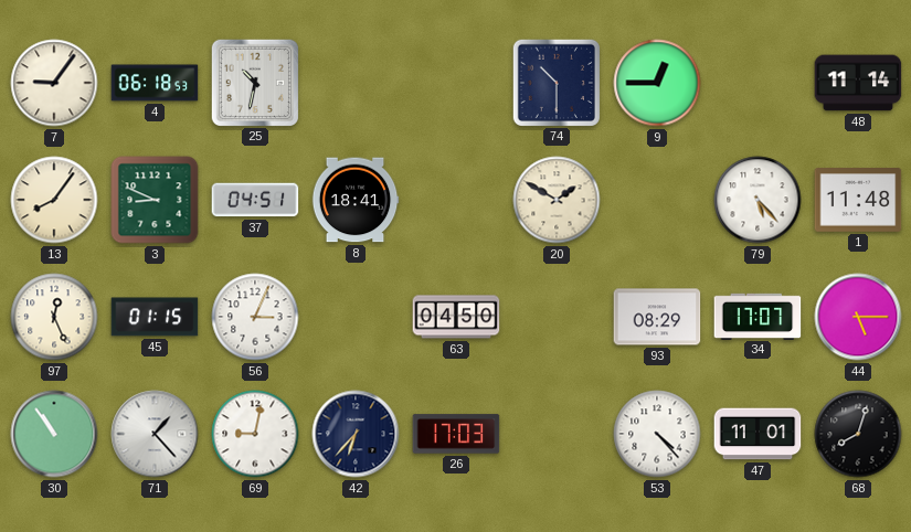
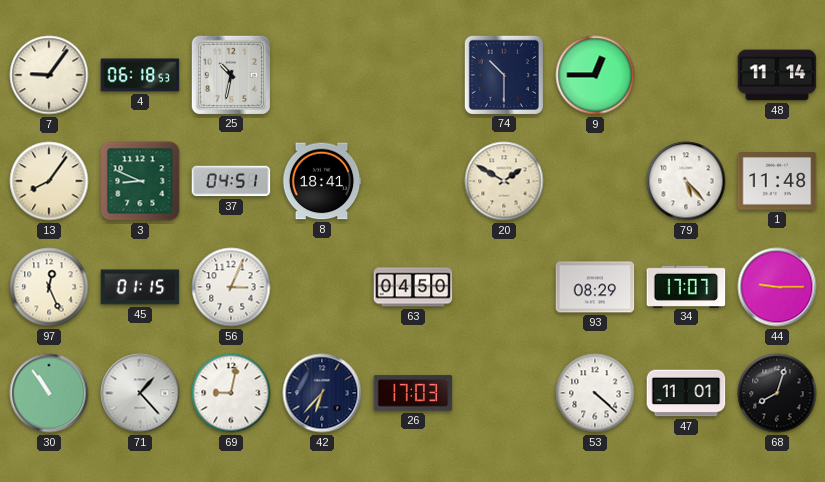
44: 5:15 -> 9:15 (777, 287)
53: 4:23 -> 4:22 (595, 393)
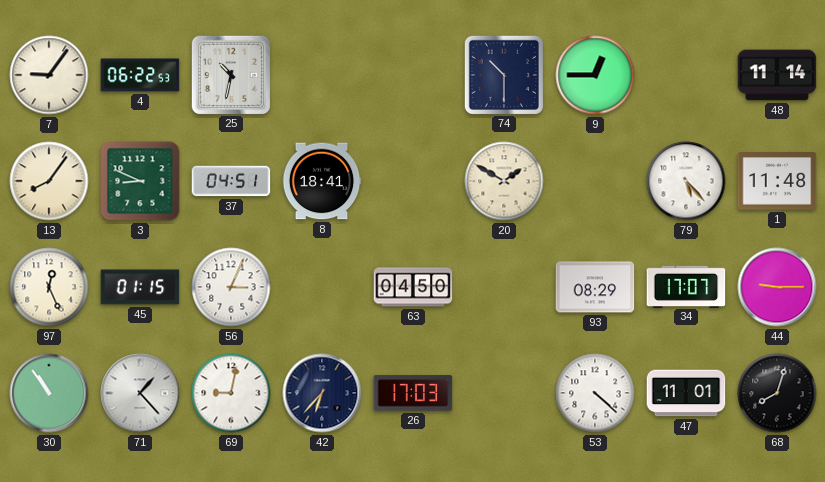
4: 06:18 -> 06:22 (140, 75)
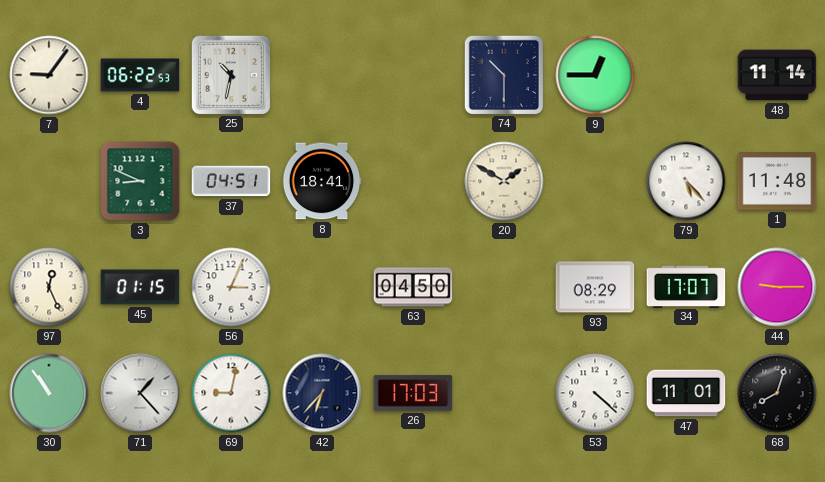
13: 8:06 -> none (49, 181)
